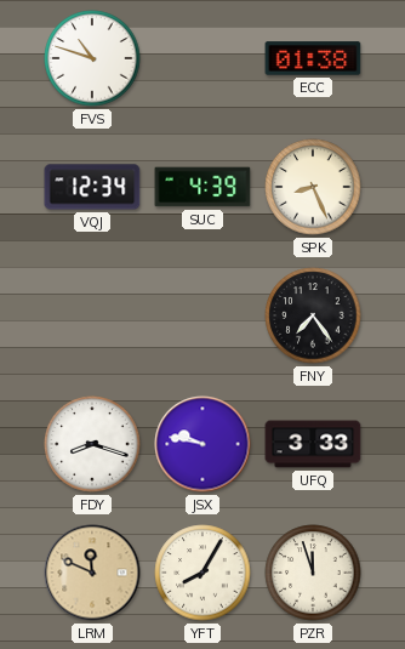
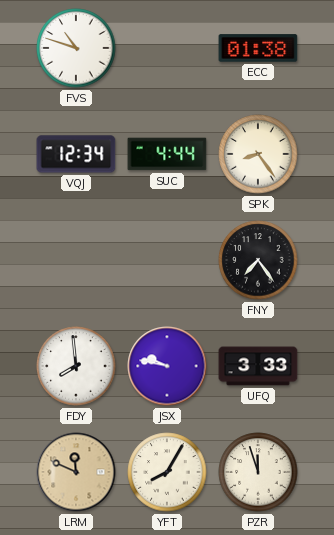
SUC: 4:39 -> 4:44 (167, 154)
SPK: 8:26 -> 8:24 (258, 154)
FDY: 8:18 -> 7:59 (76, 366)
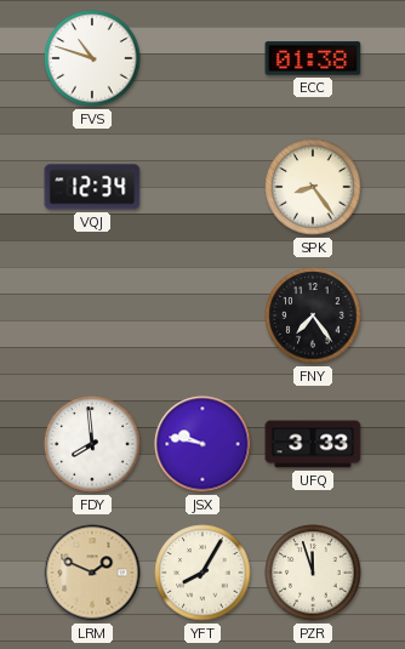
SUC: 4:44 -> none (167, 154)
LRM: 11:49 -> 1:49 (92, 573)
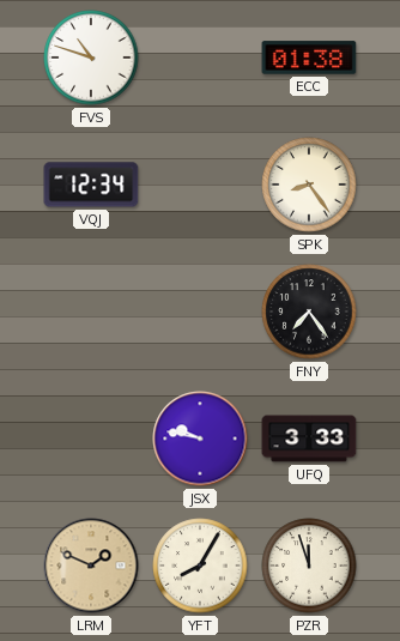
FDY: 7:59 -> none (92, 444)
